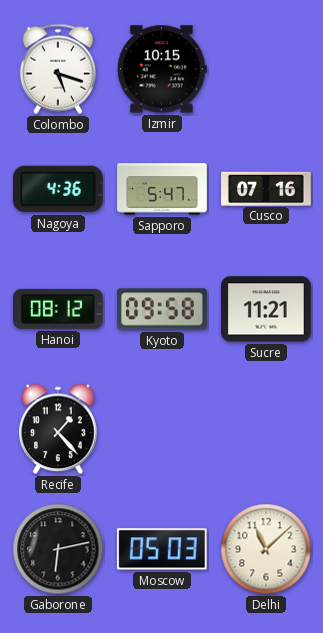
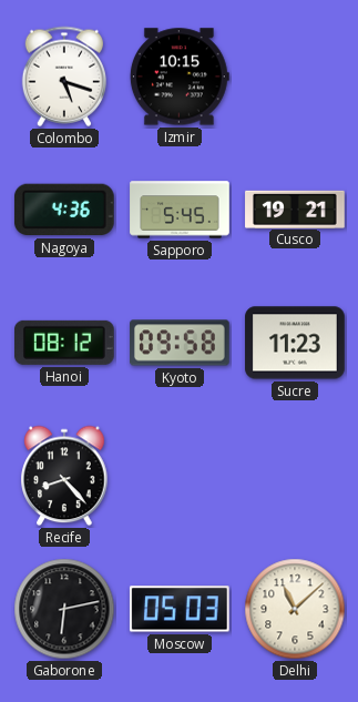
Sapporo: 5:47 -> 5:45 (180, 210)
Cusco: 07:16 -> 19:21 (295, 208)
Sucre: 11:21 -> 11:23 (295, 343)
Recife: 1:23 -> 8:23 (64, 476)
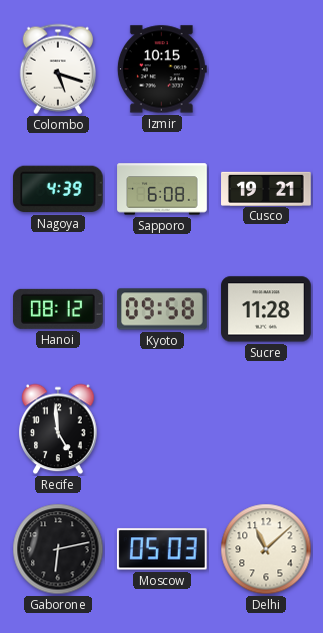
Nagoya: 4:36 -> 4:39 (58, 189)
Sapporo: 5:45 -> 6:08 (162, 189)
Sucre: 11:23 -> 11:28 (266, 309)
Recife: 8:23 -> 4:59 (58, 429)
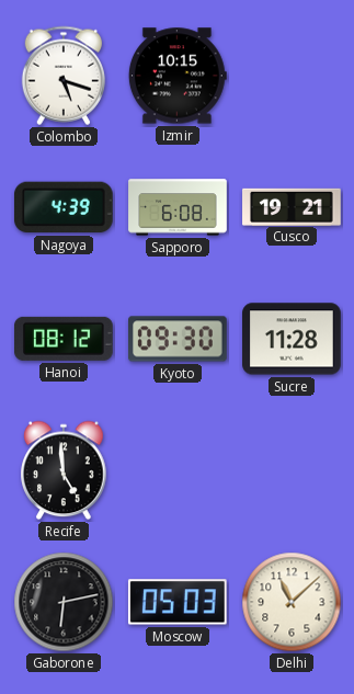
Kyoto: 09:58 -> 09:30 (178, 339)
